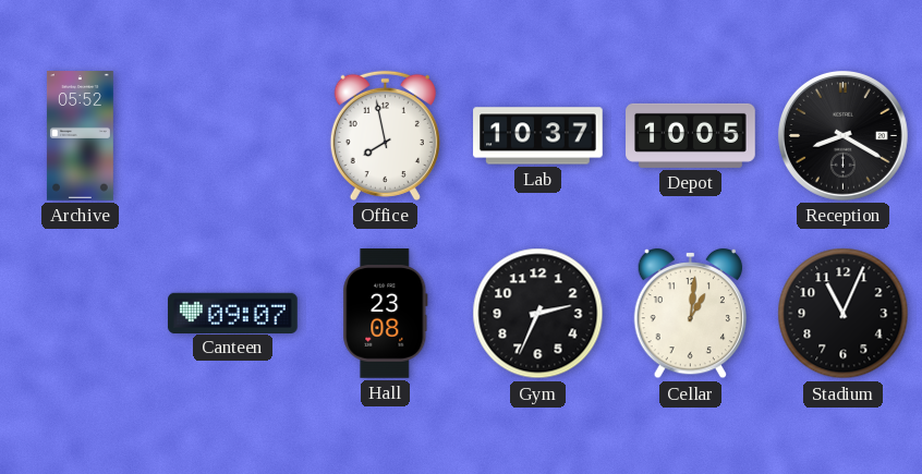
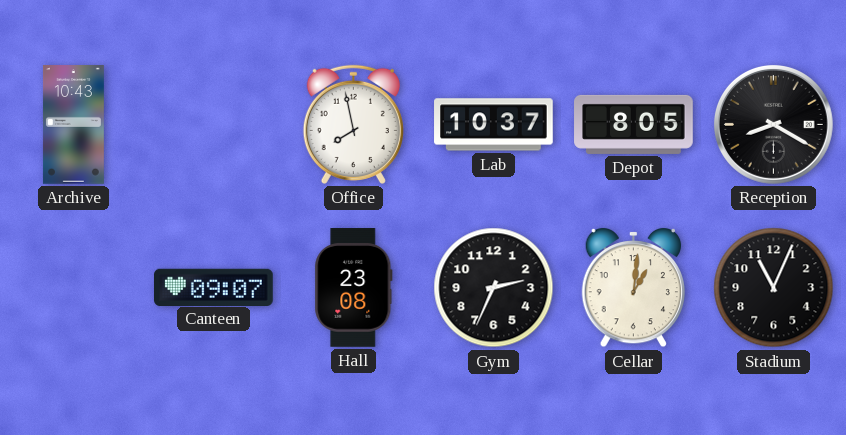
Archive: 05:52 -> 10:43 (73, 125)
Depot: 10:05 -> 8:05 (634, 124)
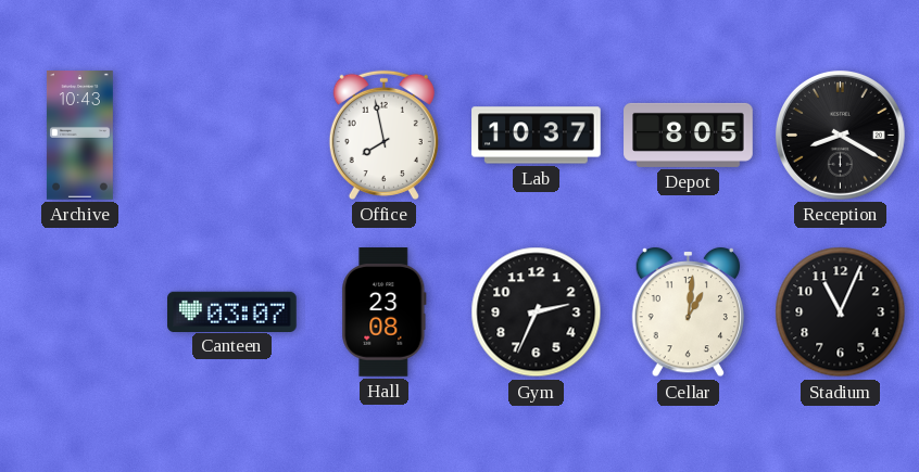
Canteen: 09:07 -> 03:07 (232, 311)
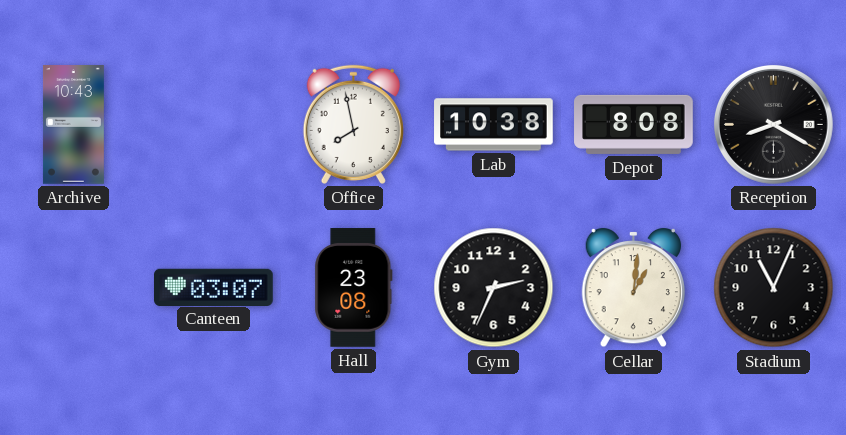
Lab: 10:37 -> 10:38 (494, 125)
Depot: 8:05 -> 8:08 (634, 124)
